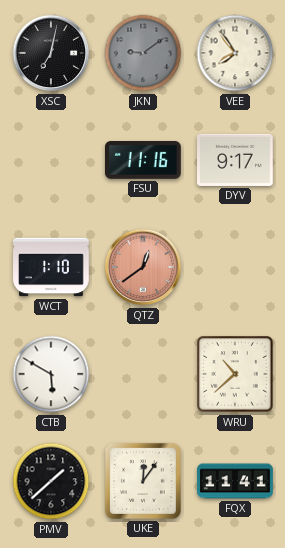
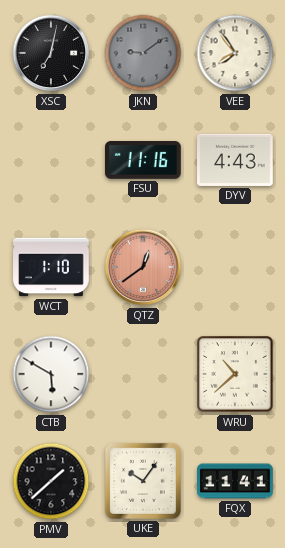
DYV: 9:17 -> 4:43 (236, 160)
UKE: 12:06 -> 10:06 (143, 481)
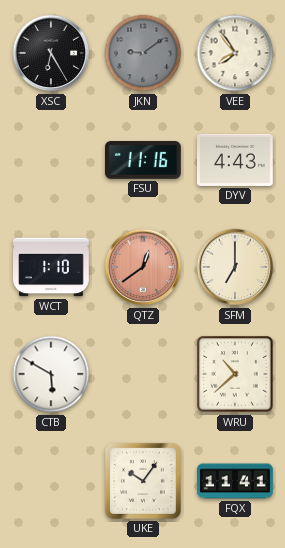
XSC: 7:02 -> 6:25 (51, 53)
SFM: none -> 7:00 (235, 267)
PMV: 1:38 -> none (51, 481)
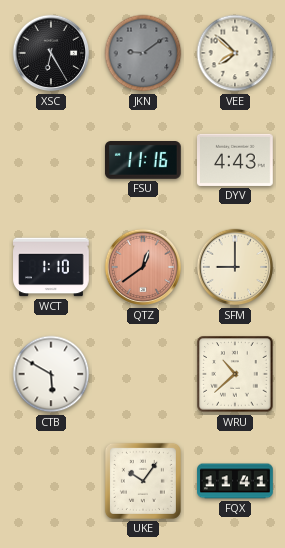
VEE: 7:54 -> 7:52 (235, 53)
SFM: 7:00 -> 9:00 (235, 267)
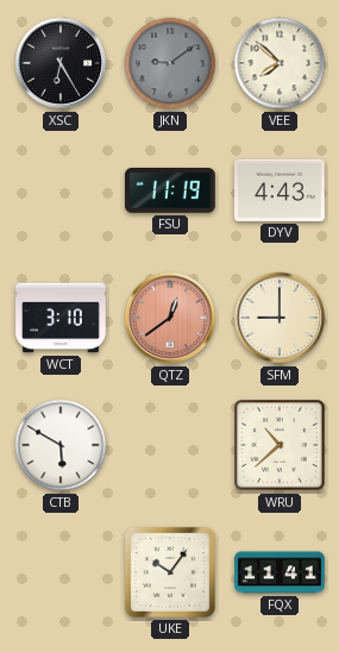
FSU: 11:16 -> 11:19 (170, 192)
WCT: 1:10 -> 3:10 (61, 318)
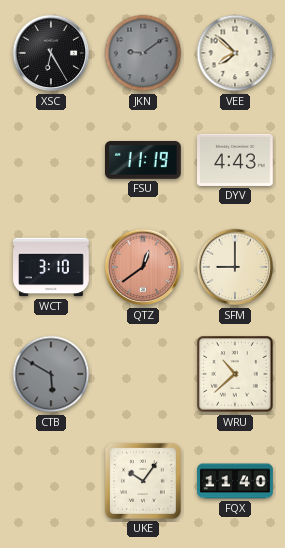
CTB dial: white -> grey (51, 374)
FQX: 11:41 -> 11:40 (235, 481)
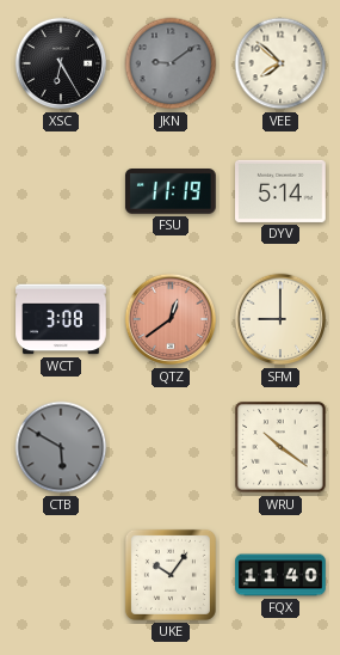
DYV: 4:43 -> 5:14 (282, 191)
WCT: 3:10 -> 3:08 (61, 319)
WRU: 10:38 -> 10:21 (280, 447)
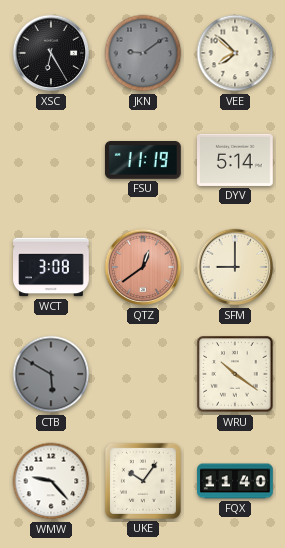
WMW: none -> 9:23 (51, 481)
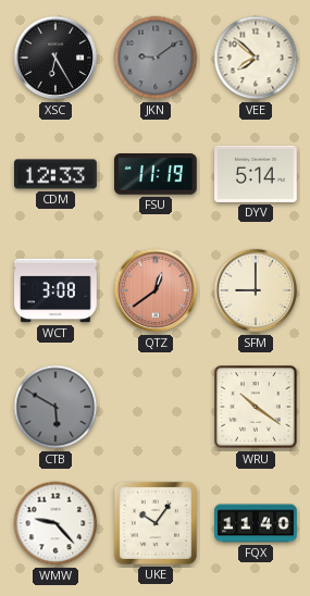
CDM: none -> 12:33 (57, 174)
